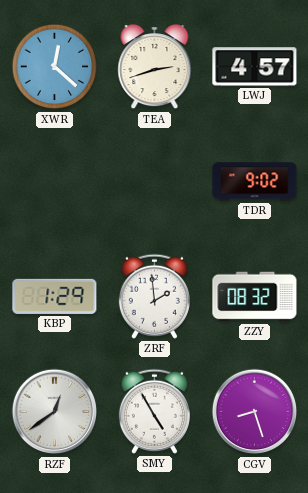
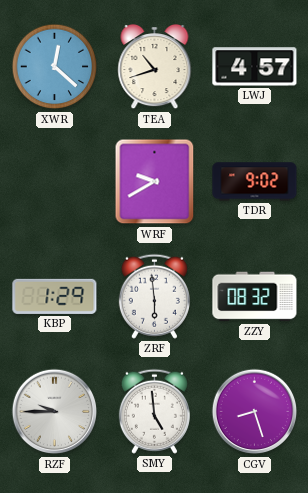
TEA: 2:42 -> 10:42 (155, 68)
WRF: none -> 9:40 (155, 182)
ZRF: 1:59 -> 5:59 (154, 296)
RZF: 12:39 -> 9:45 (55, 412)
SMY: 4:55 -> 4:59 (154, 411)
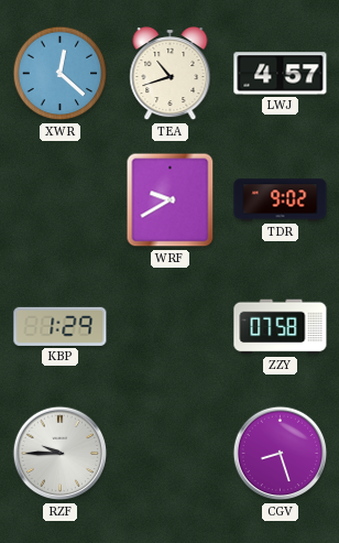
ZRF: 5:59 -> none (154, 296)
ZZY: 08:32 -> 07:58 (281, 327)
SMY: 4:59 -> none (154, 411)
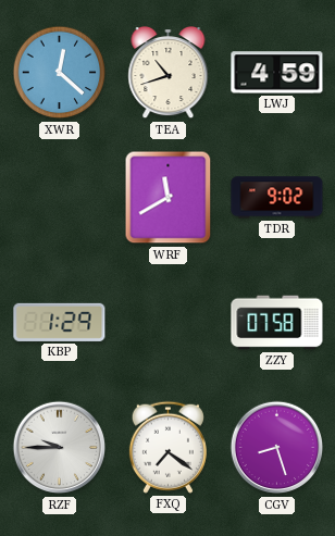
LWJ: 4:57 -> 4:59 (277, 73)
WRF: 9:40 -> 11:40 (169, 198)
FXQ: none -> 7:21 (167, 447)
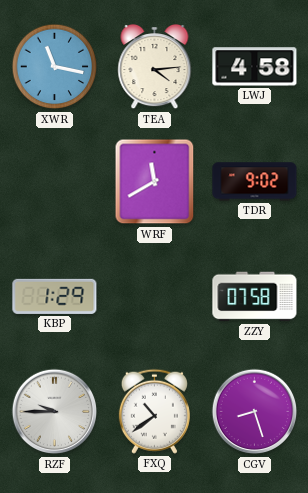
XWR: 12:22 -> 11:17 (55, 67)
TEA: 10:42 -> 4:14 (155, 68)
LWJ: 4:59 -> 4:58 (255, 67)
FXQ: 7:21 -> 10:39 (154, 411)
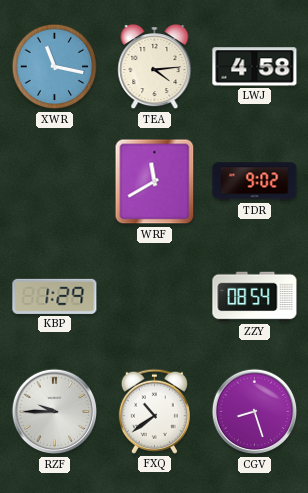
ZZY: 07:58 -> 08:54 (255, 297)
